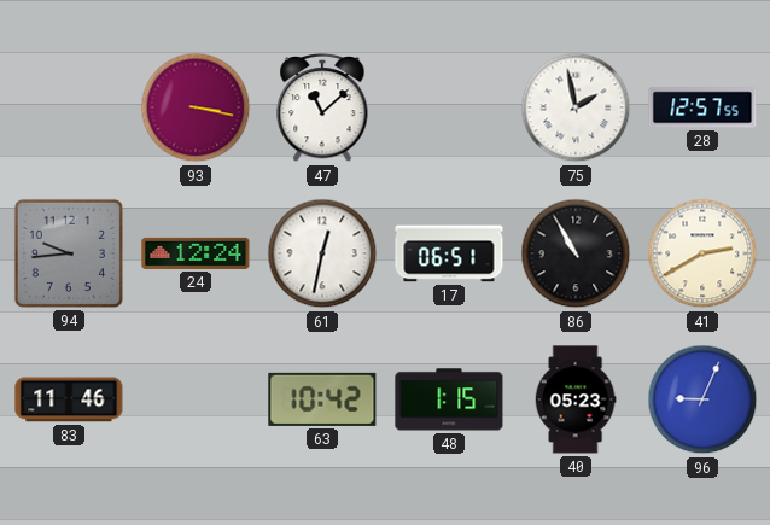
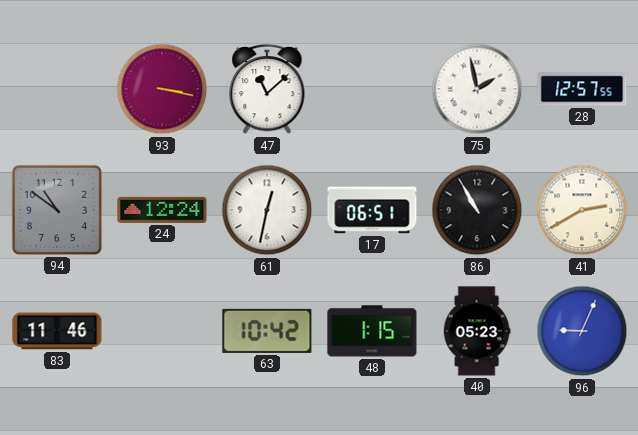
94: 9:44 -> 10:51 (57, 210)
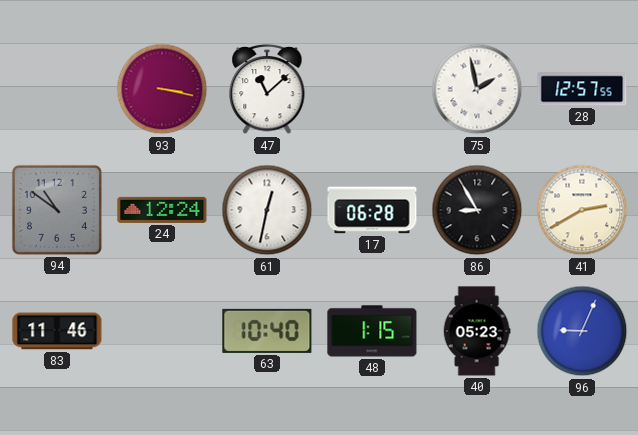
17: 06:51 -> 06:28 (372, 210)
86: 10:55 -> 8:55 (477, 210)
63: 10:42 -> 10:40 (267, 331)
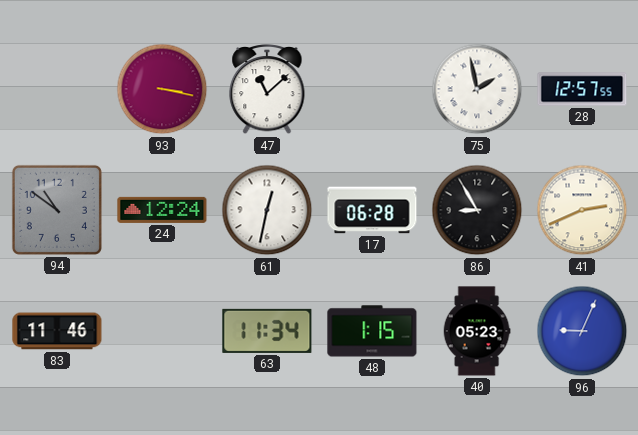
41: 2:40 -> 2:41 (582, 210)
63: 10:40 -> 11:34 (267, 331)
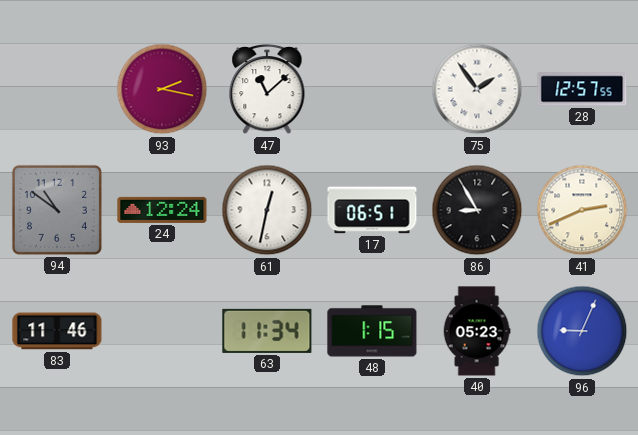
93: 3:17 -> 2:17 (162, 89)
75: 1:58 -> 1:54 (477, 89)
17: 06:28 -> 06:51 (372, 210)
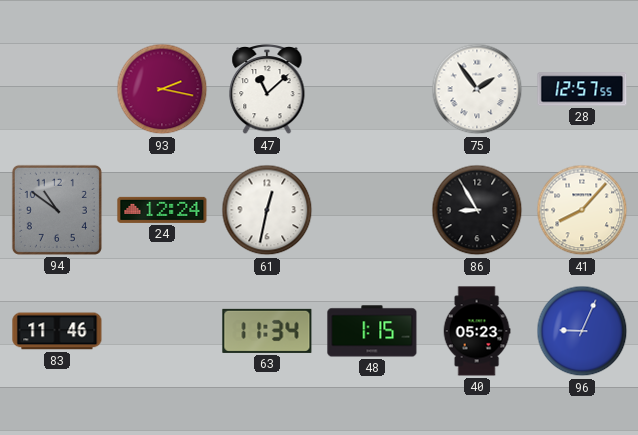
17: 06:51 -> none (372, 210)
41: 2:41 -> 8:07 (582, 210)
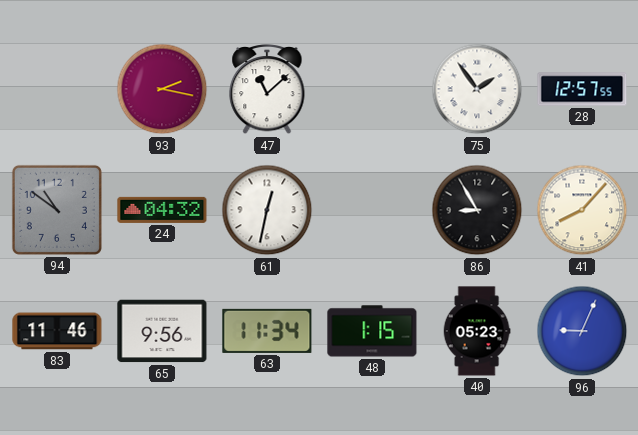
24: 12:24 -> 04:32 (162, 210)
65: none -> 9:56 (162, 331)
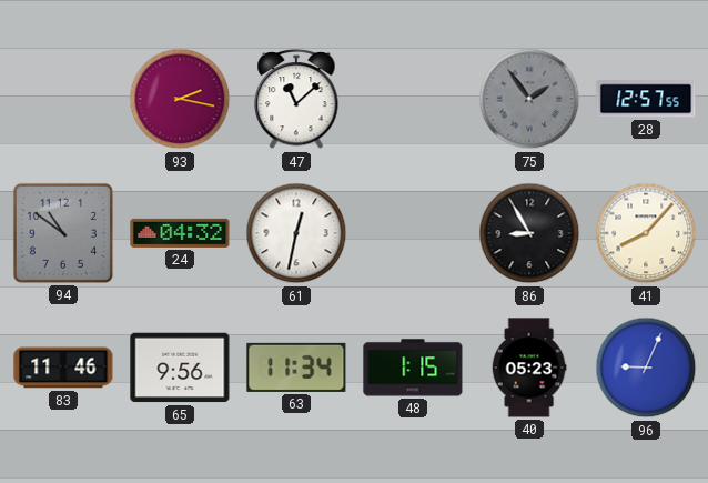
75 dial: white -> grey (529, 99)
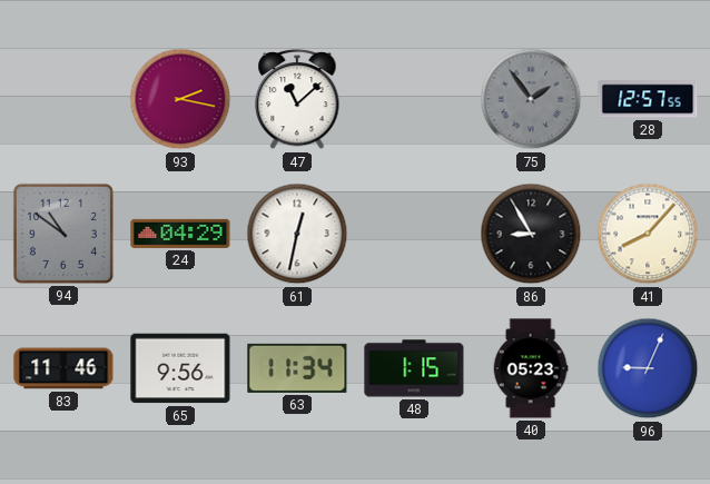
24: 04:32 -> 04:29 (180, 234)
